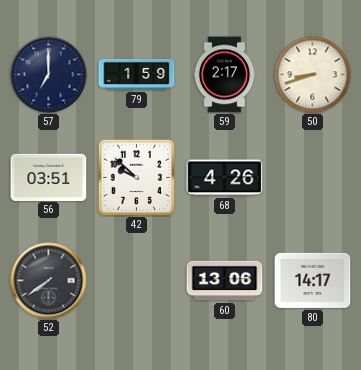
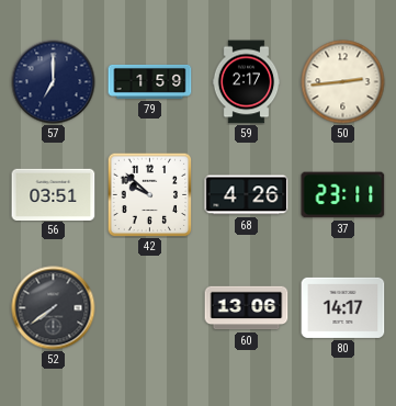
50: 8:42 -> 2:44 (343, 82)
37: none -> 23:11 (343, 195)
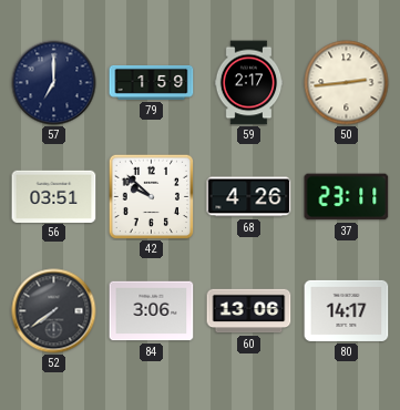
84: none -> 3:06 (152, 311)
